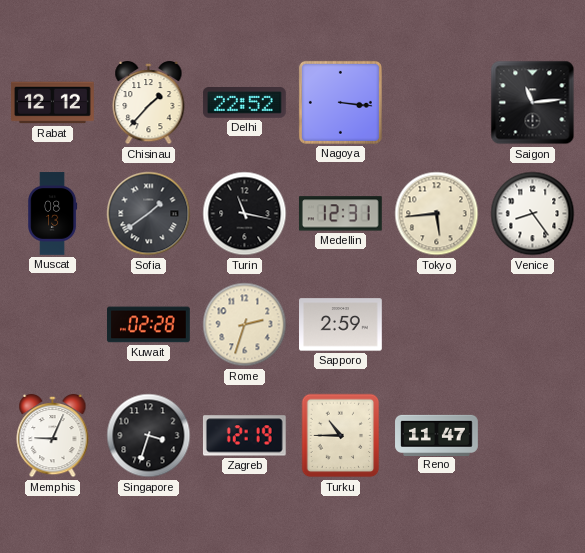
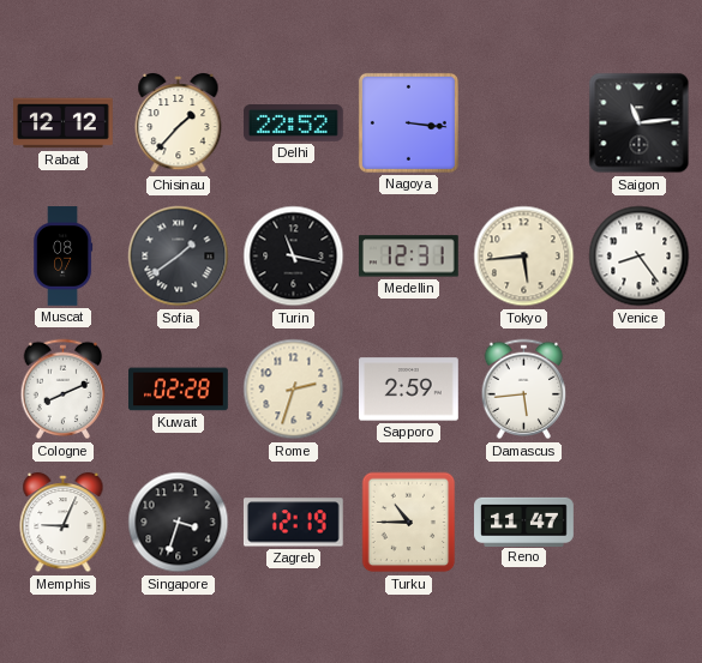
Muscat: 08:13 -> 08:07 (64, 257)
Cologne: none -> 8:11 (64, 390)
Damascus: none -> 5:44 (524, 390)
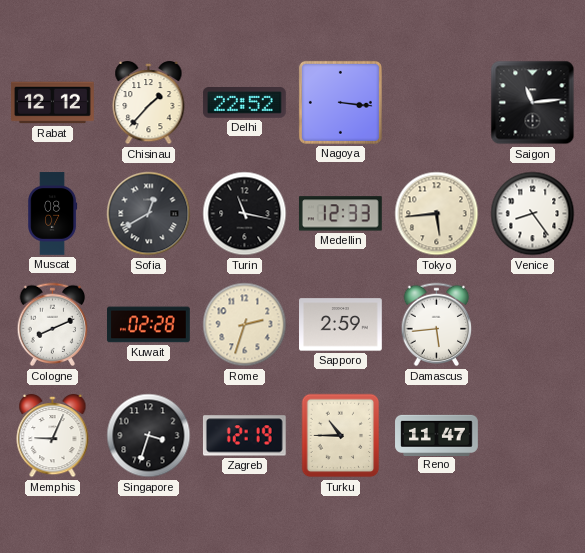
Sofia: 1:39 -> 12:40 (149, 214)
Medellin: 12:31 -> 12:33 (340, 214)
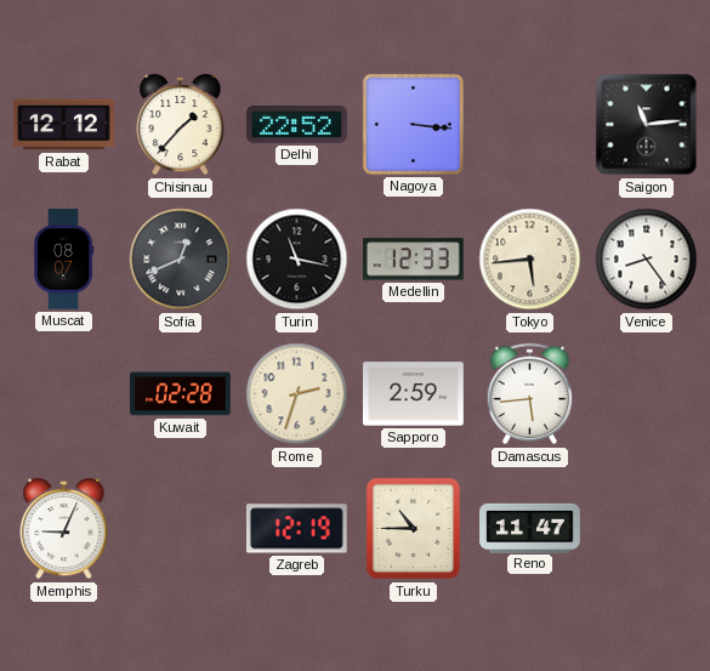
Sofia: 12:40 -> 12:41 (181, 260)
Cologne: 8:11 -> none (53, 325)
Singapore: 3:33 -> none (149, 436)
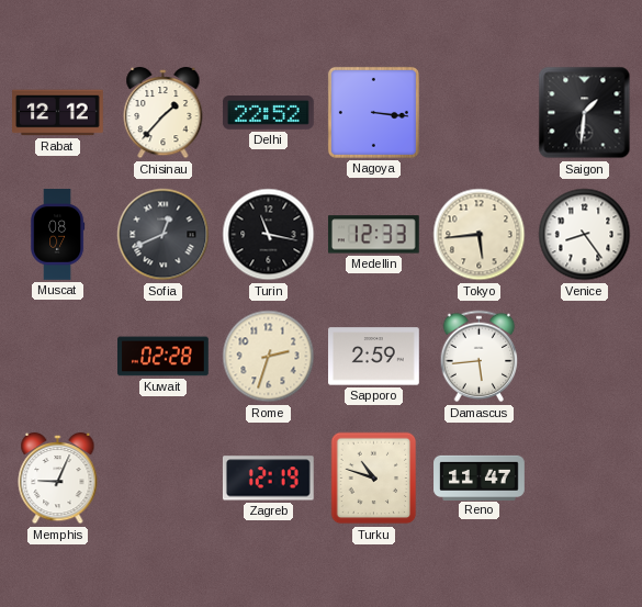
Saigon: 11:14 -> 1:31 (585, 113)
Turku: 10:45 -> 10:48 (374, 479)
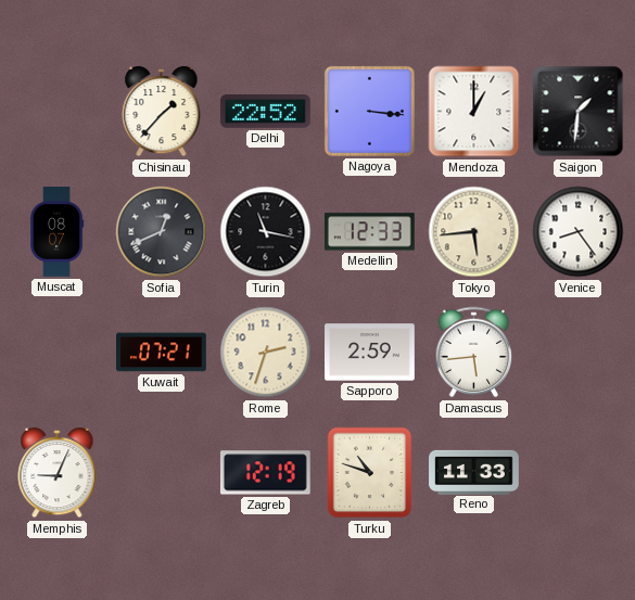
Rabat: 12:12 -> none (58, 113)
Mendoza: none -> 1:00 (474, 112)
Kuwait: 02:28 -> 07:21 (162, 353)
Reno: 11:47 -> 11:33 (474, 472)
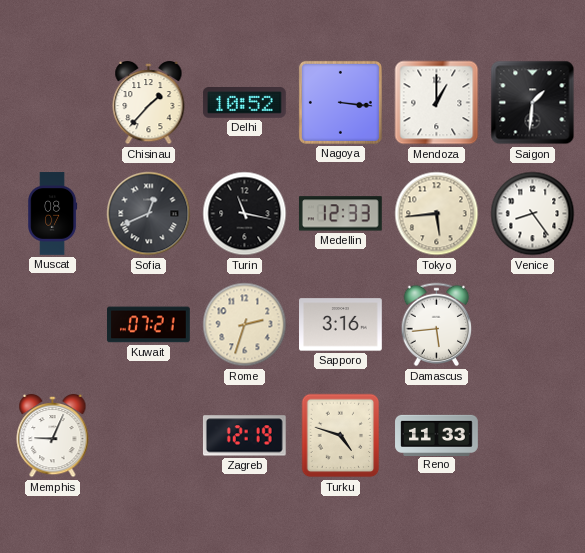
Delhi: 22:52 -> 10:52 (245, 103)
Sapporo: 2:59 -> 3:16 (341, 325)
Turku: 10:48 -> 4:48 (341, 436)
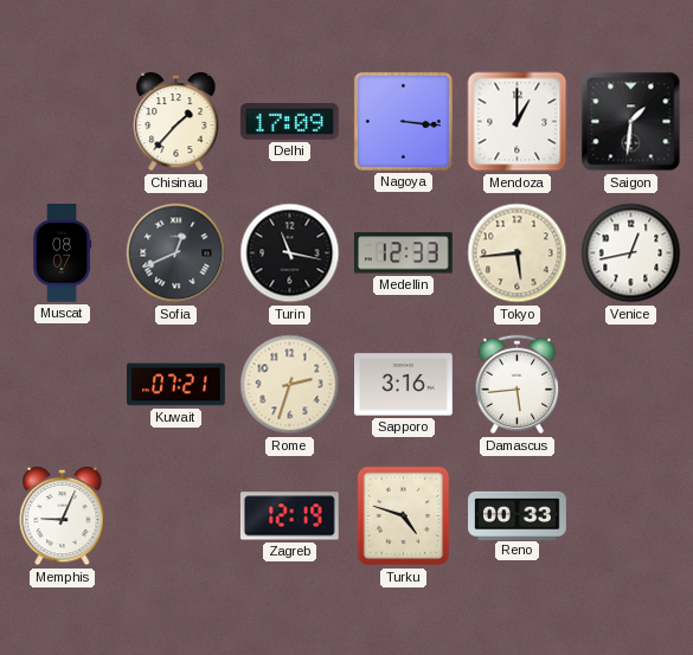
Delhi: 10:52 -> 17:09 (290, 122)
Venice: 8:24 -> 12:43 (631, 253)
Reno: 11:33 -> 00:33 (518, 515)
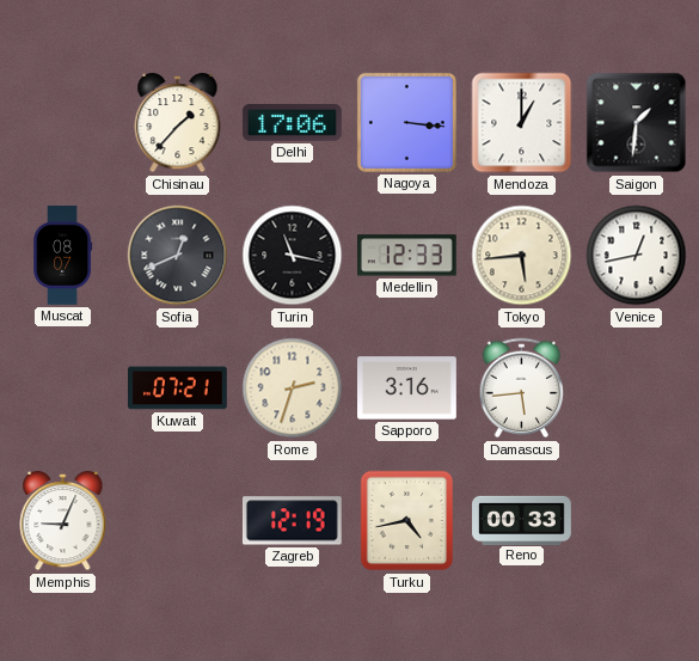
Delhi: 17:09 -> 17:06 (293, 123)
Turku: 4:48 -> 4:43 (407, 521)
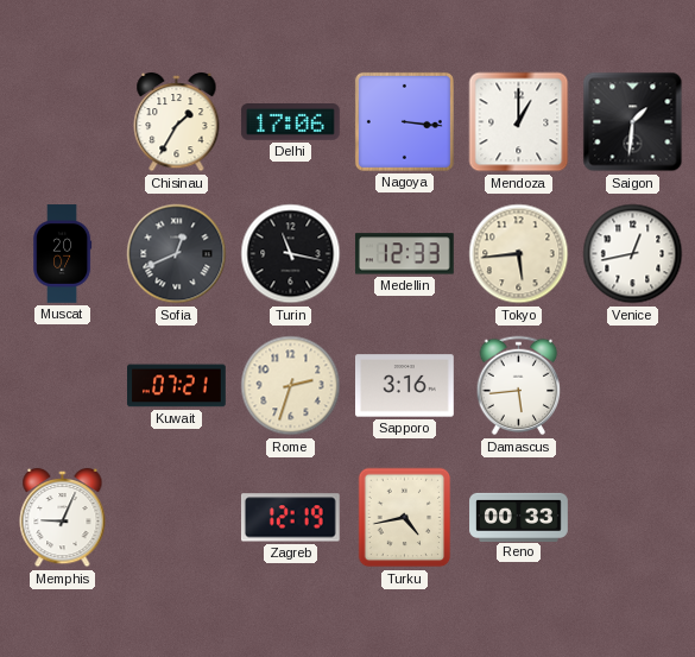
Chisinau: 1:37 -> 1:35 (177, 122)
Muscat: 08:07 -> 20:07 (63, 254)
